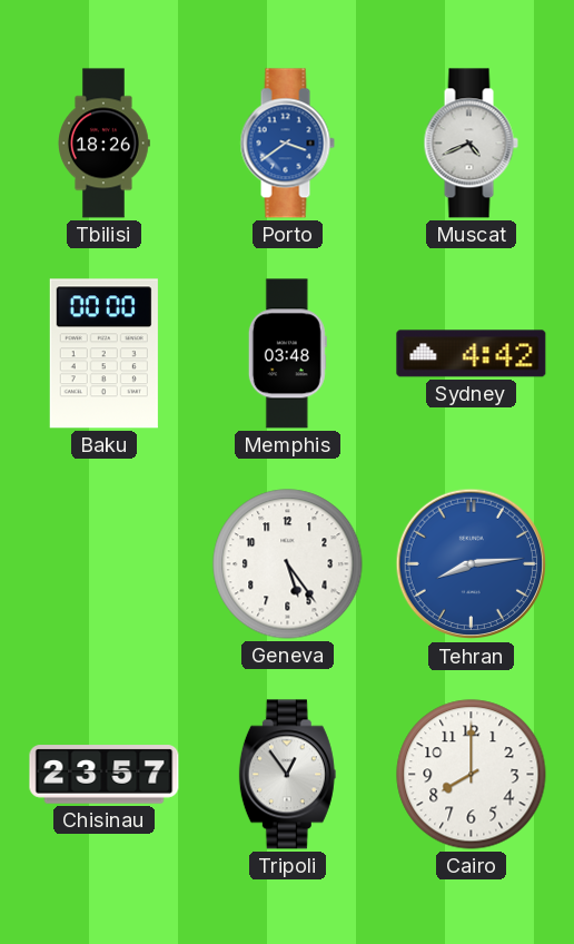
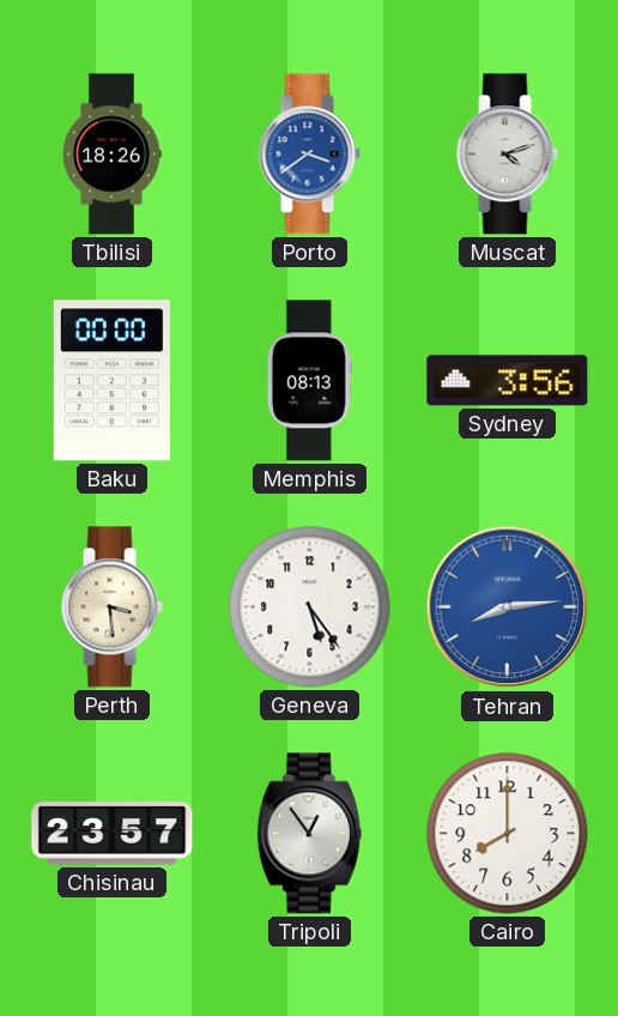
Muscat: 4:41 -> 4:12 (507, 155)
Memphis: 03:48 -> 08:13 (309, 381)
Sydney: 4:42 -> 3:56 (508, 381)
Perth: none -> 3:29 (111, 607)
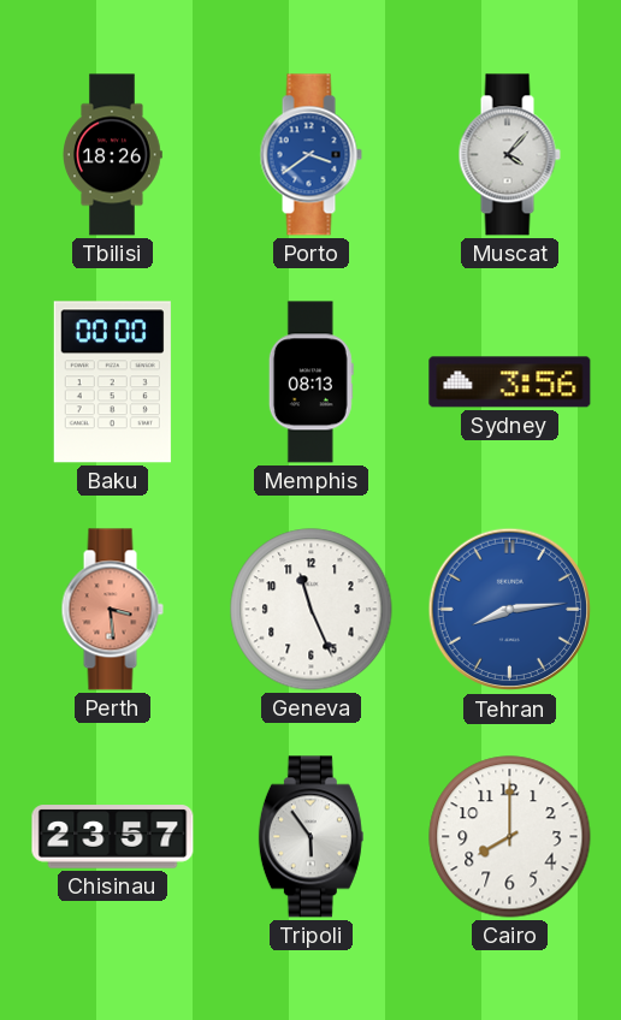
Muscat: 4:12 -> 4:07 (509, 155)
Perth dial: cream -> salmon (112, 610)
Geneva: 5:24 -> 11:26 (312, 610)
Tripoli: 12:54 -> 5:54 (310, 837)
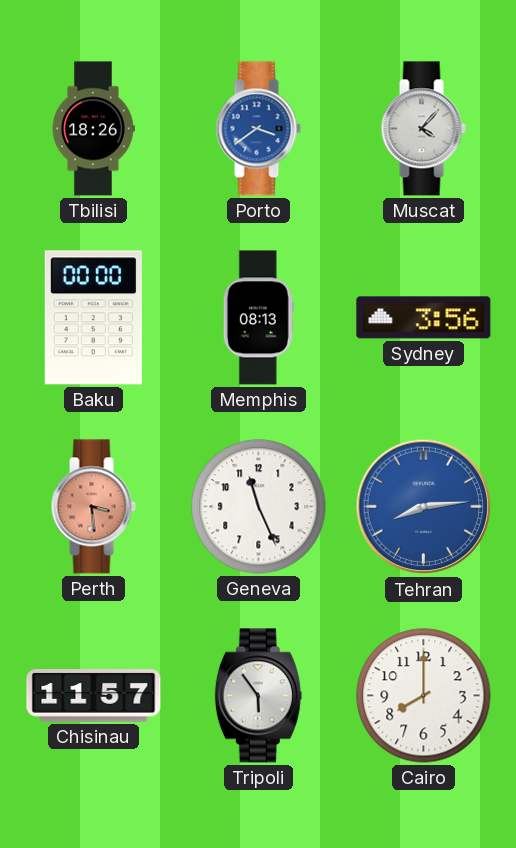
Chisinau: 23:57 -> 11:57 (94, 696)
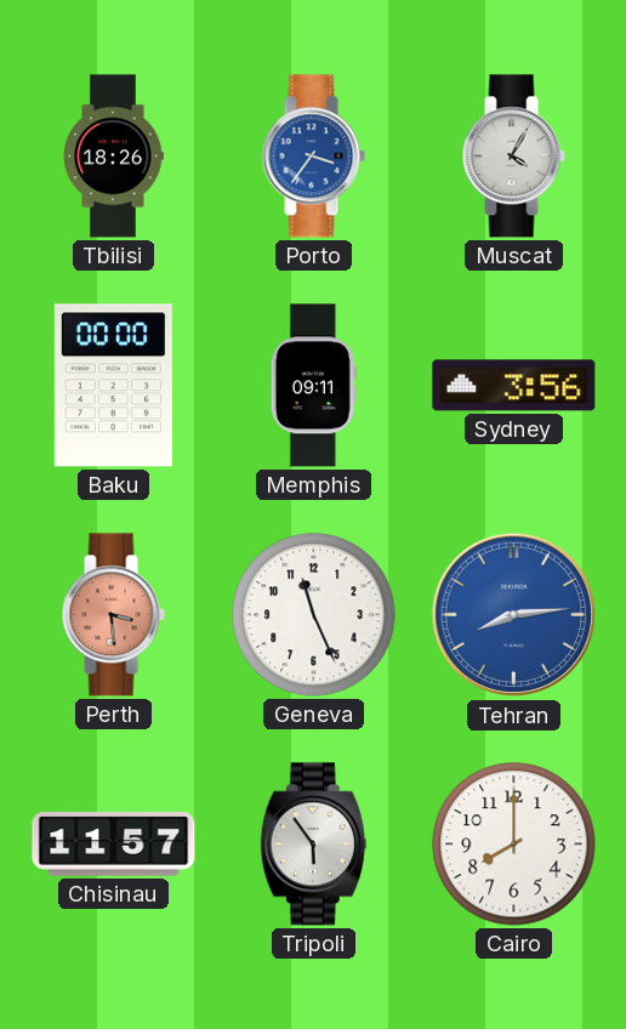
Porto: 3:39 -> 3:36 (313, 157)
Muscat: 4:07 -> 4:05 (513, 157)
Memphis: 08:13 -> 09:11 (313, 386)
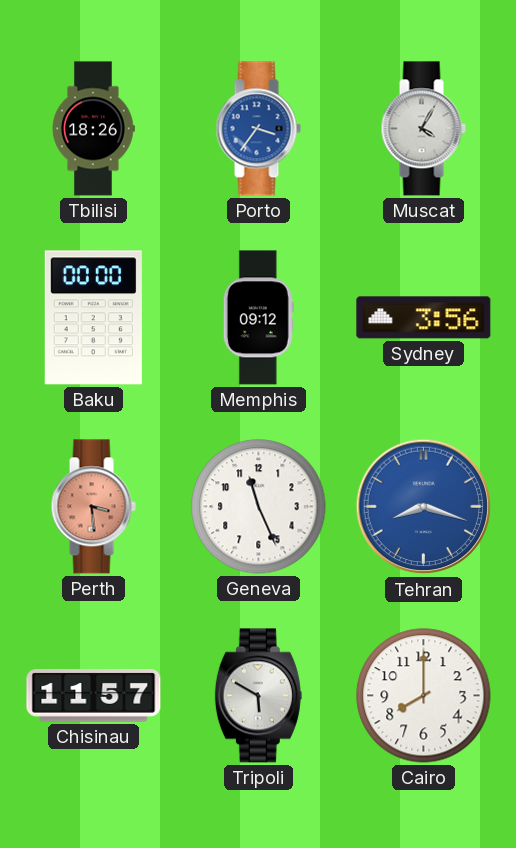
Memphis: 09:11 -> 09:12 (258, 318)
Tehran: 8:14 -> 8:18 (424, 507)
Tripoli: 5:54 -> 5:50 (258, 696)
